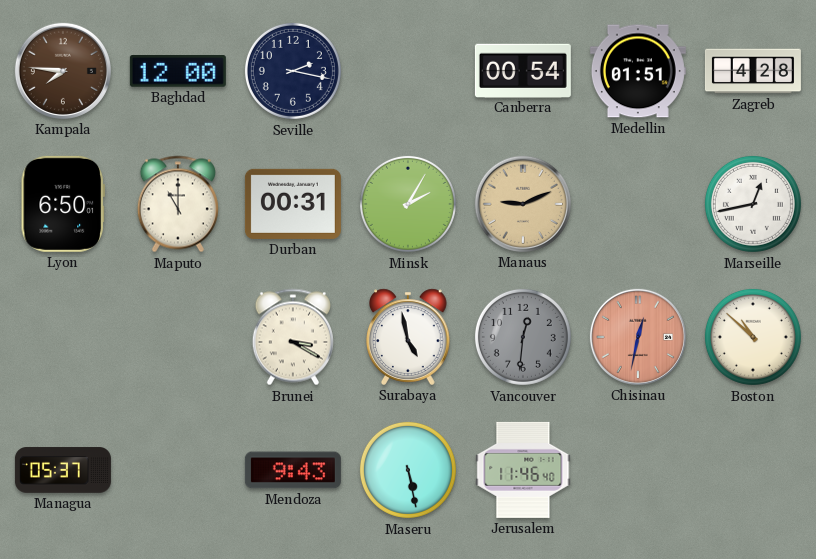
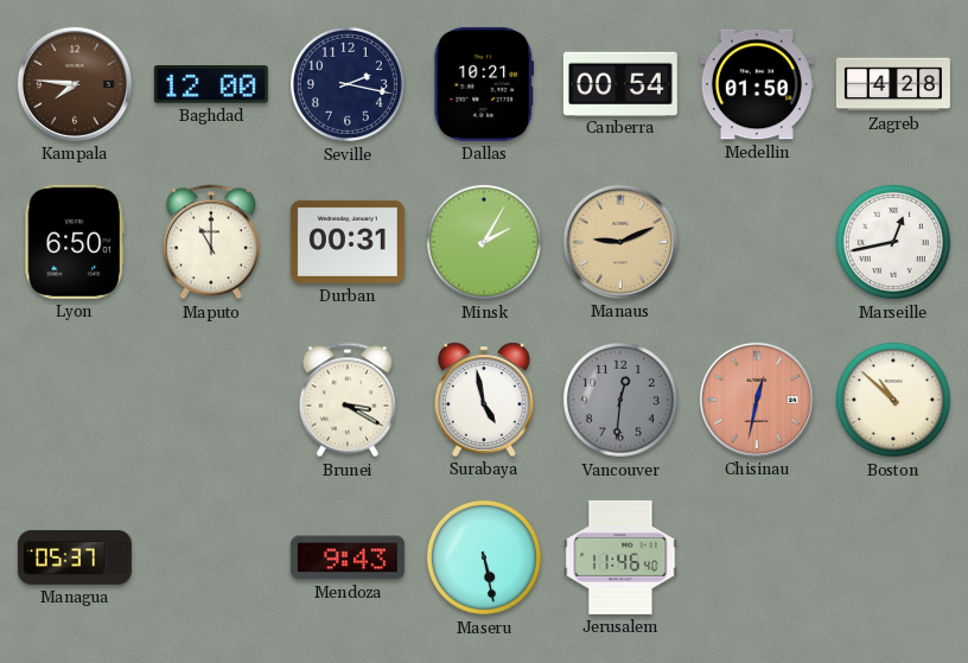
Dallas: none -> 10:21 (484, 84)
Medellin: 01:51 -> 01:50 (757, 84)
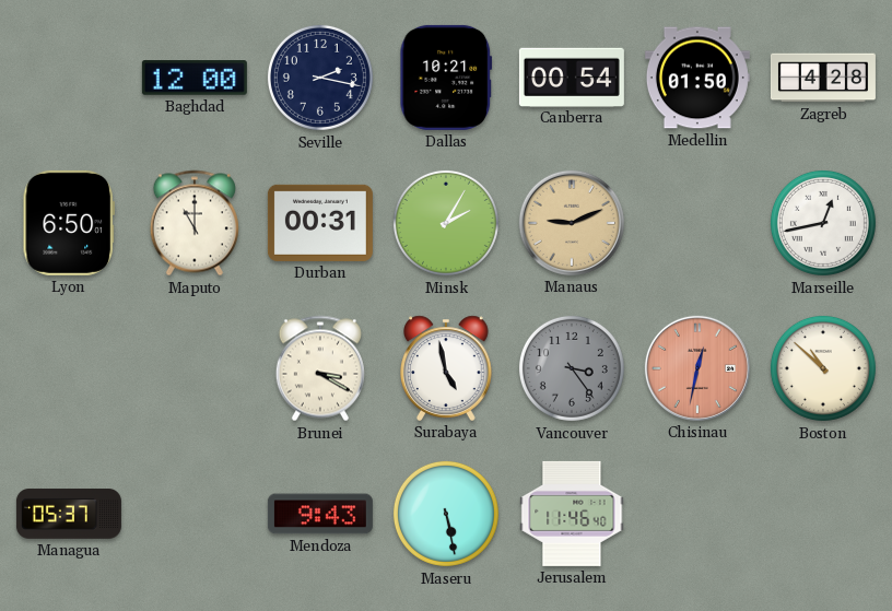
Kampala: 7:46 -> none (75, 84)
Vancouver: 12:31 -> 3:24 (572, 368)
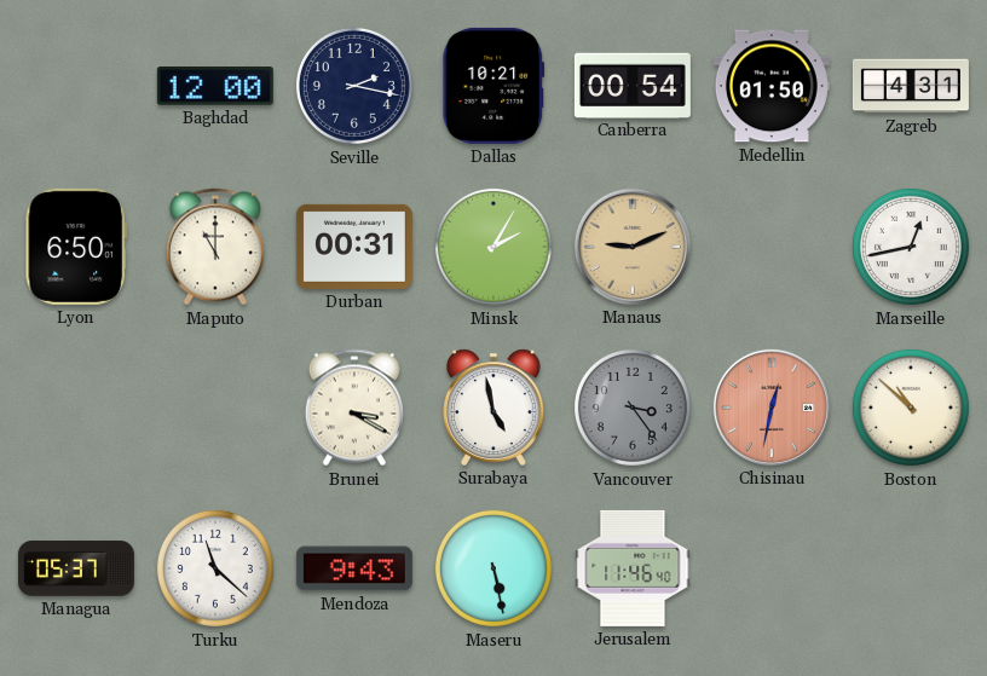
Zagreb: 4:28 -> 4:31 (911, 86)
Turku: none -> 11:22 (215, 568)
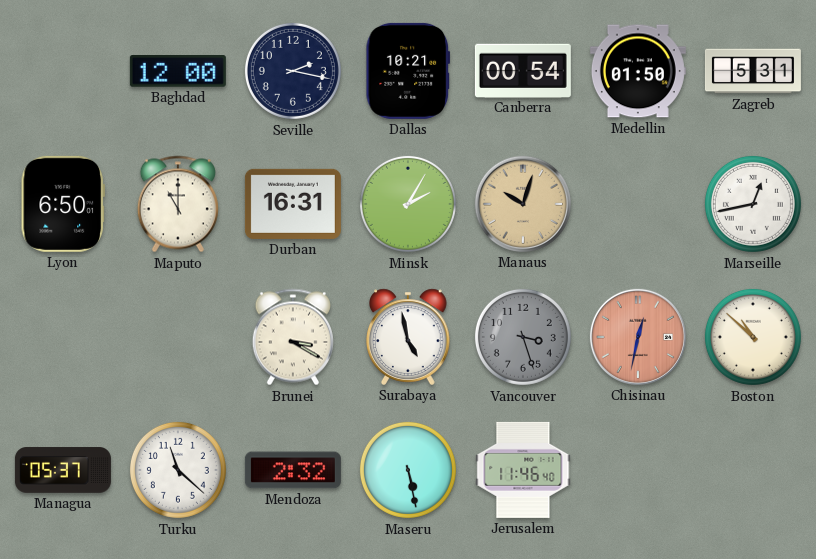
Zagreb: 4:31 -> 5:31 (753, 71)
Durban: 00:31 -> 16:31 (293, 204)
Manaus: 9:11 -> 10:03 (523, 204)
Vancouver: 3:24 -> 3:27 (523, 337)
Mendoza: 9:43 -> 2:32 (293, 470)
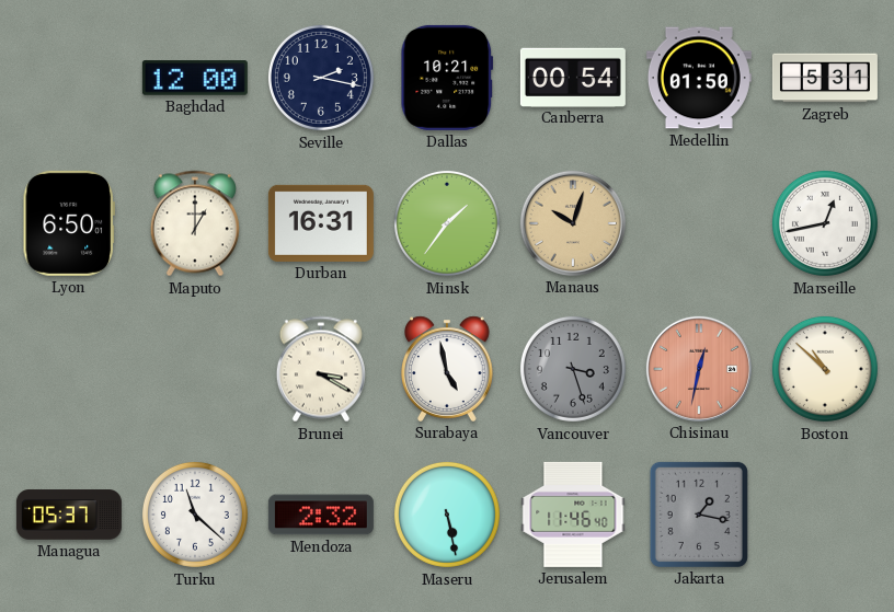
Maputo: 11:00 -> 1:00 (195, 223)
Minsk: 2:05 -> 1:36 (447, 223)
Jakarta: none -> 1:17 (699, 515)
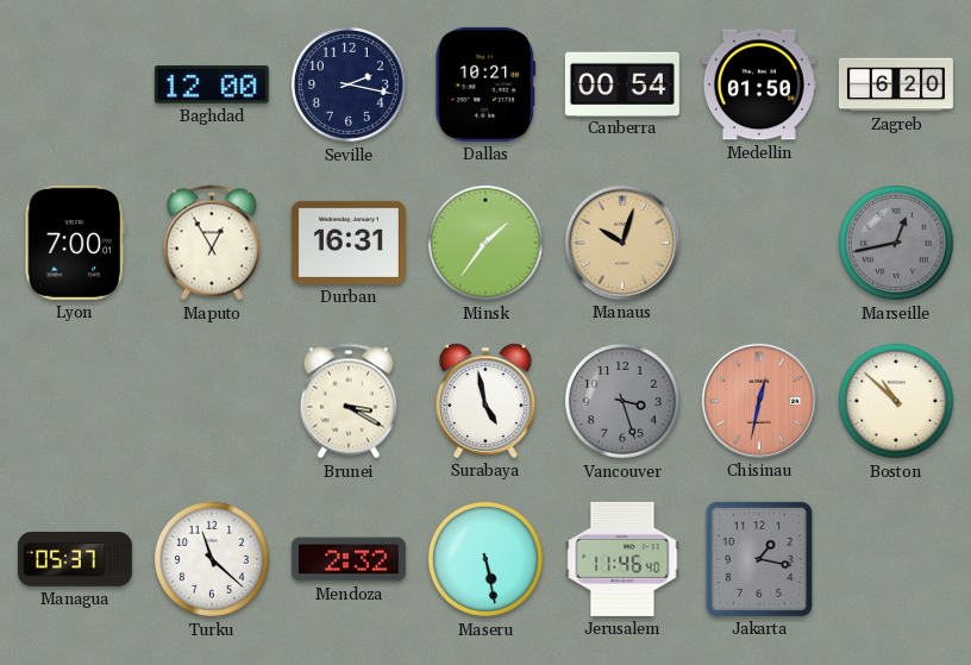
Zagreb: 5:31 -> 6:20 (896, 84)
Lyon: 6:50 -> 7:00 (75, 243)
Maputo: 1:00 -> 12:55 (212, 243)
Marseille dial: white -> grey (896, 243)
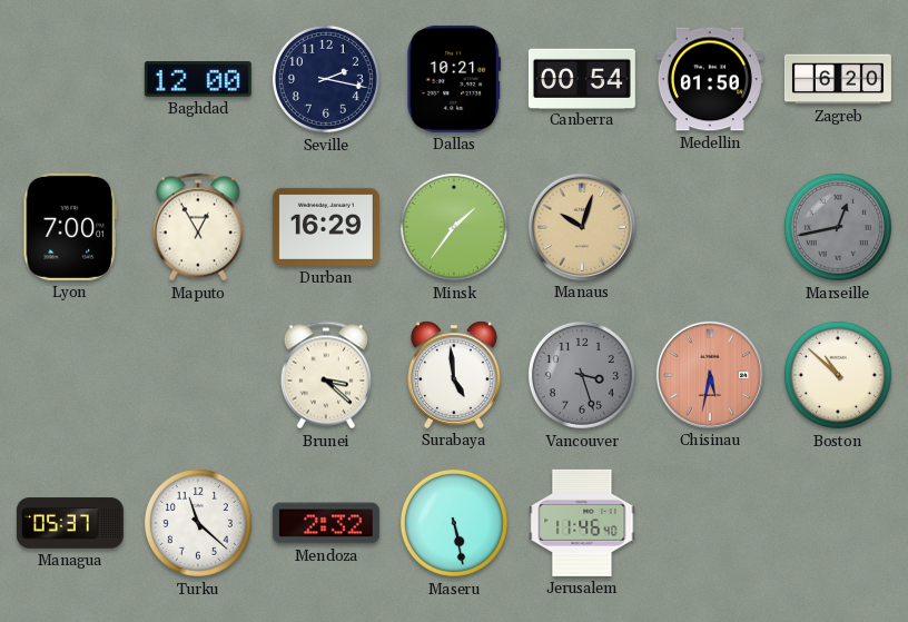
Durban: 16:31 -> 16:29 (326, 227)
Brunei: 3:20 -> 3:22 (326, 375)
Surabaya: 4:58 -> 4:59 (455, 375)
Chisinau: 12:32 -> 5:32 (710, 375)
Jakarta: 1:17 -> none (759, 559)
